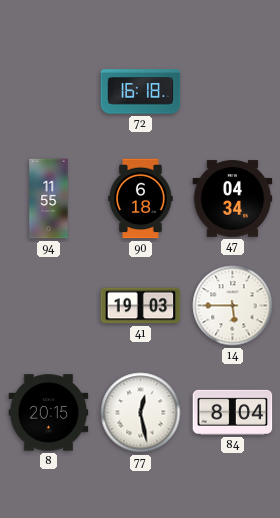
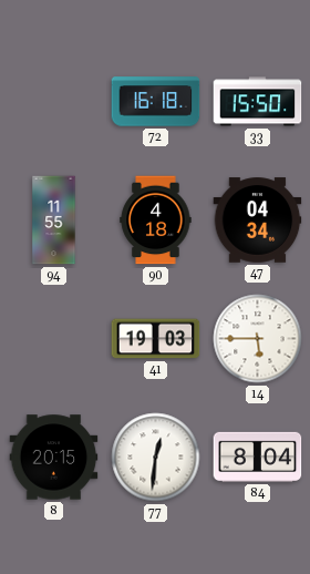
33: none -> 15:50 (258, 102)
90: 6:18 -> 4:18 (156, 221)
77: 12:28 -> 12:31 (156, 458)
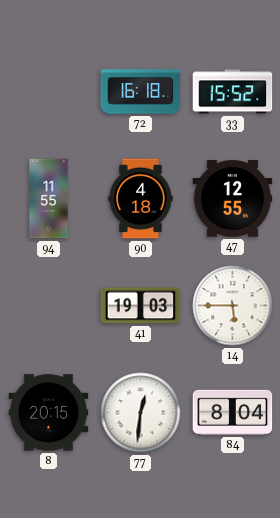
33: 15:50 -> 15:52 (233, 92)
47: 04:34 -> 12:55 (233, 199)
